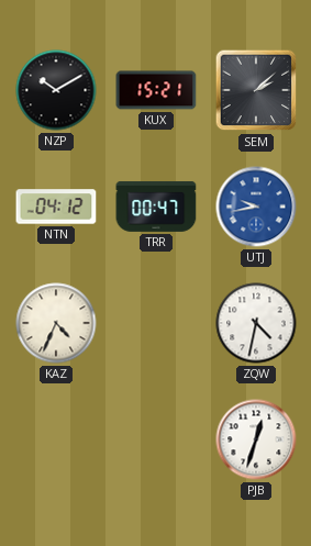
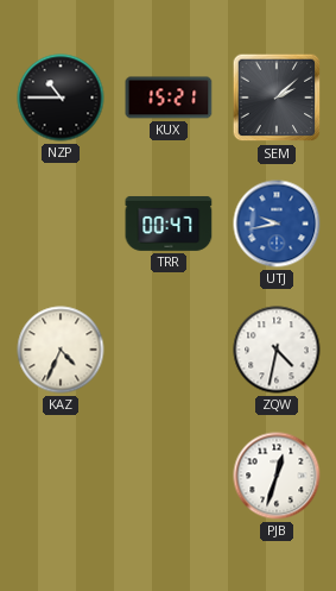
NZP: 10:10 -> 10:45 (61, 98)
NTN: 04:12 -> none (56, 207)
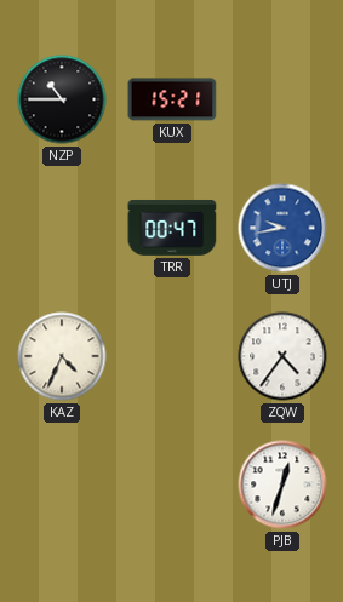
SEM: 2:08 -> none (277, 98)
ZQW: 4:32 -> 4:36 (282, 356)
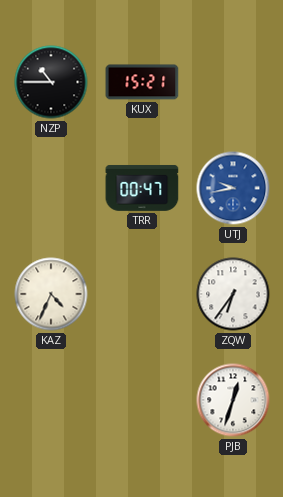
ZQW: 4:36 -> 6:36 (233, 294)
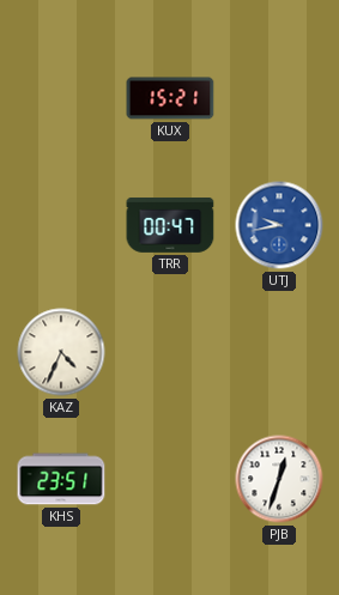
NZP: 10:45 -> none (51, 82)
ZQW: 6:36 -> none (233, 294)
KHS: none -> 23:51 (61, 479)
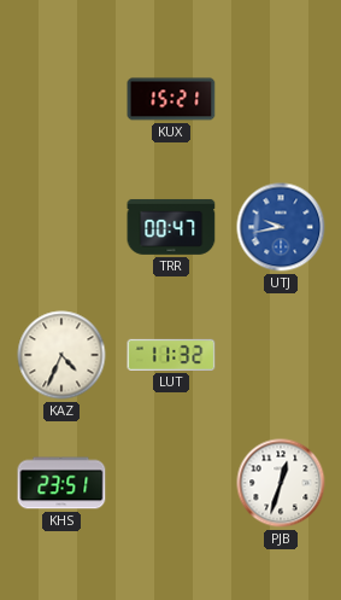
LUT: none -> 11:32 (171, 355)
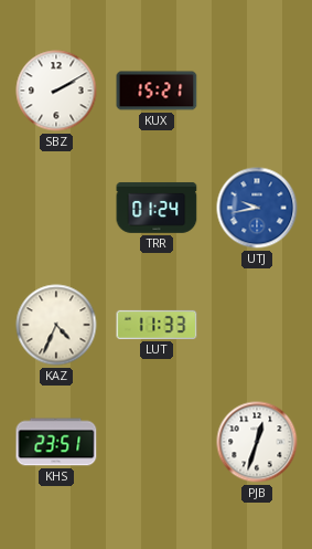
SBZ: none -> 2:10 (56, 91)
TRR: 00:47 -> 01:24 (157, 208)
LUT: 11:32 -> 11:33 (157, 325)
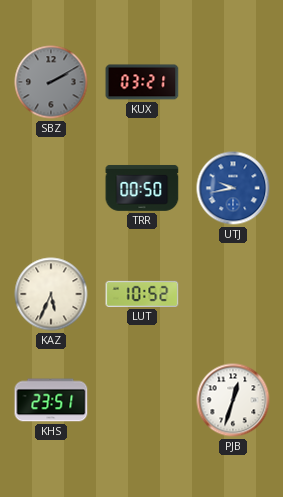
SBZ dial: white -> grey (51, 82)
KUX: 15:21 -> 03:21 (142, 82)
TRR: 01:24 -> 00:50 (142, 188)
KAZ: 4:34 -> 5:34 (51, 294)
LUT: 11:33 -> 10:52 (142, 294)
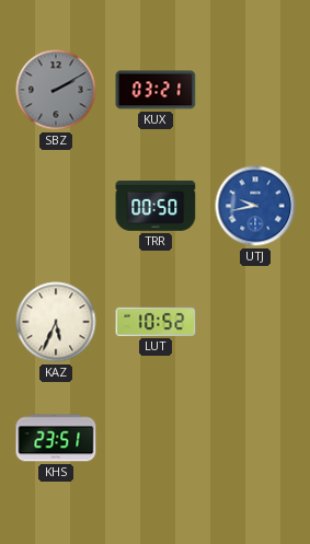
PJB: 12:33 -> none (233, 400)
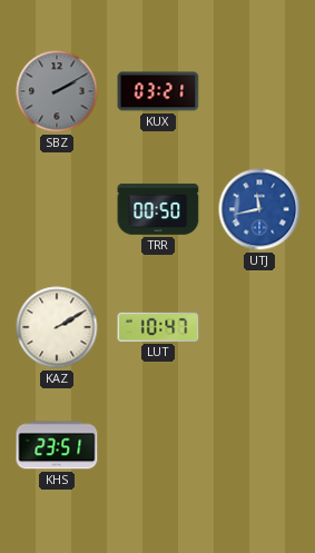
UTJ: 9:43 -> 11:43 (259, 209)
KAZ: 5:34 -> 2:10 (57, 327)
LUT: 10:52 -> 10:47 (158, 327)
